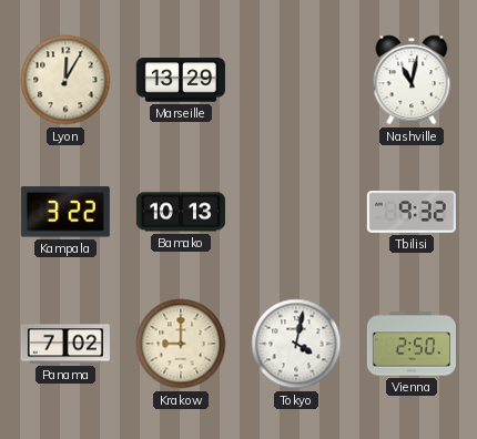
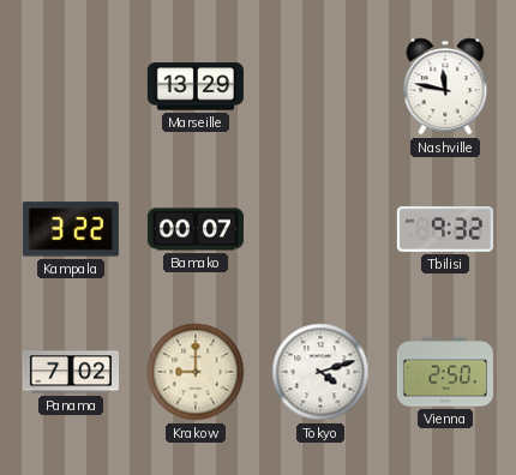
Lyon: 12:05 -> none (65, 80)
Nashville: 11:02 -> 11:47 (445, 86)
Bamako: 10:13 -> 00:07 (196, 229)
Tokyo: 4:02 -> 4:12 (320, 372)
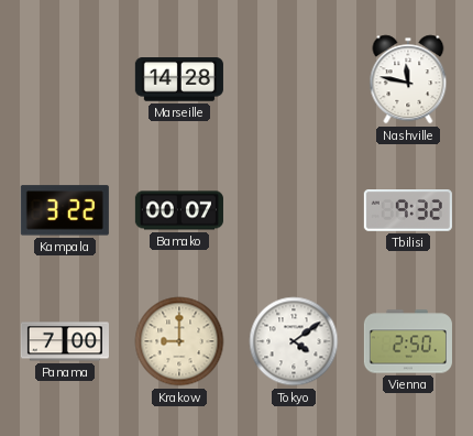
Marseille: 13:29 -> 14:28 (179, 79)
Panama: 7:02 -> 7:00 (65, 341)
Tokyo: 4:12 -> 4:09 (294, 341)
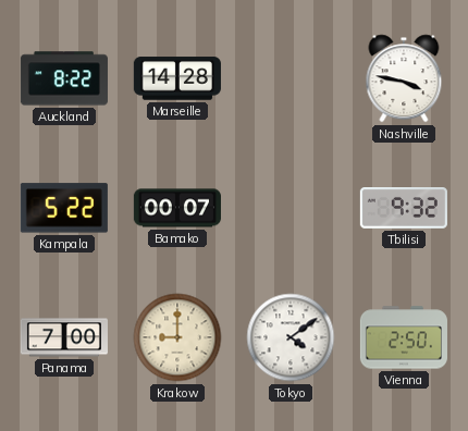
Auckland: none -> 8:22 (64, 78)
Nashville: 11:47 -> 3:47 (404, 78)
Kampala: 3:22 -> 5:22 (64, 208)
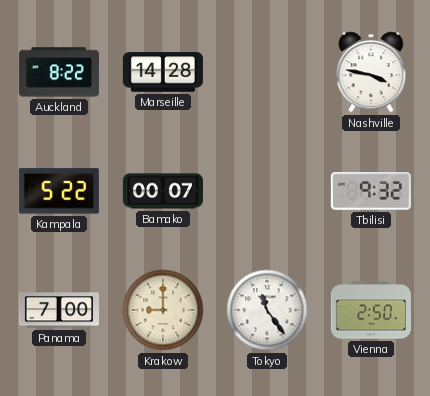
Tokyo: 4:09 -> 11:24 (267, 310)
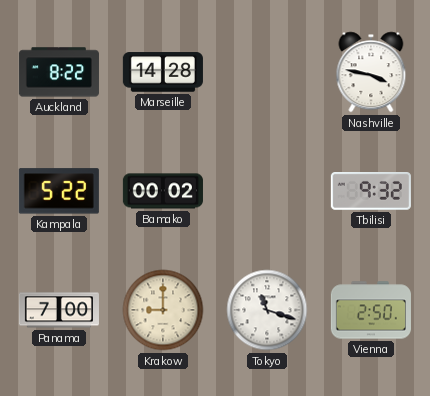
Bamako: 00:07 -> 00:02 (163, 191)
Tokyo: 11:24 -> 11:18 (267, 310)
